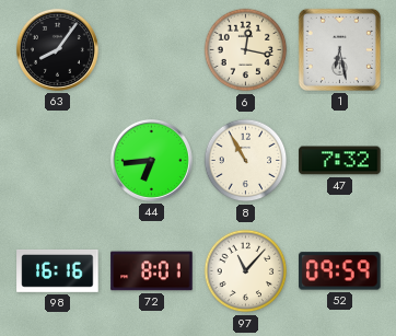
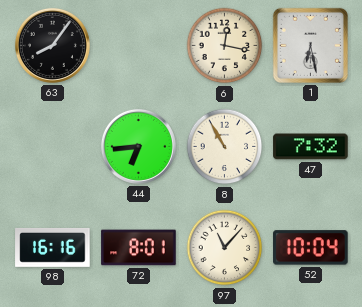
52: 09:59 -> 10:04 (311, 248)
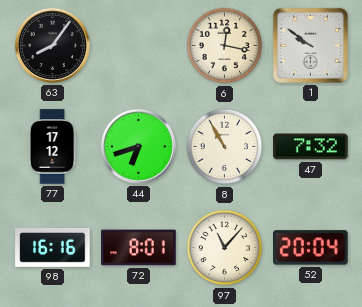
1: 6:28 -> 9:51 (310, 45)
77: none -> 17:12 (52, 147)
44: 6:44 -> 6:42 (138, 146)
52: 10:04 -> 20:04 (311, 248)
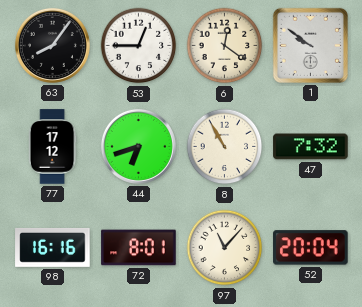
53: none -> 12:45 (139, 46)
6: 12:17 -> 12:21 (225, 46)
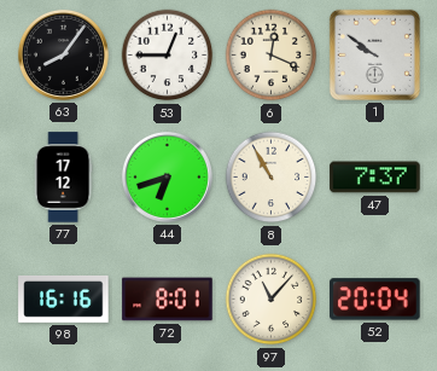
6: 12:21 -> 12:19 (272, 56)
47: 7:32 -> 7:37 (375, 178)
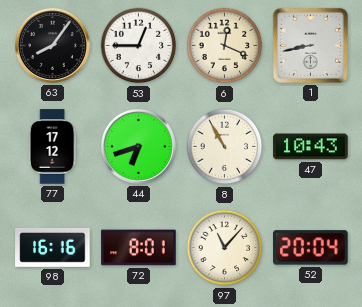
1: 9:51 -> 8:43 (310, 45)
47: 7:37 -> 10:43 (311, 147)
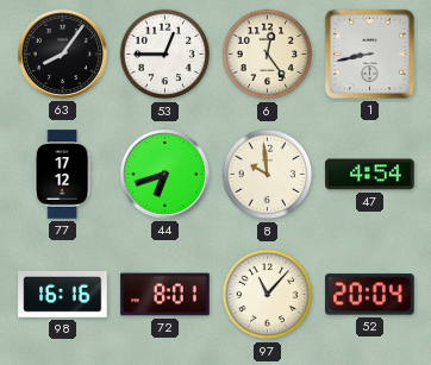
6: 12:19 -> 12:24 (268, 55)
8: 10:55 -> 9:59 (268, 175)
47: 10:43 -> 4:54 (370, 175)
